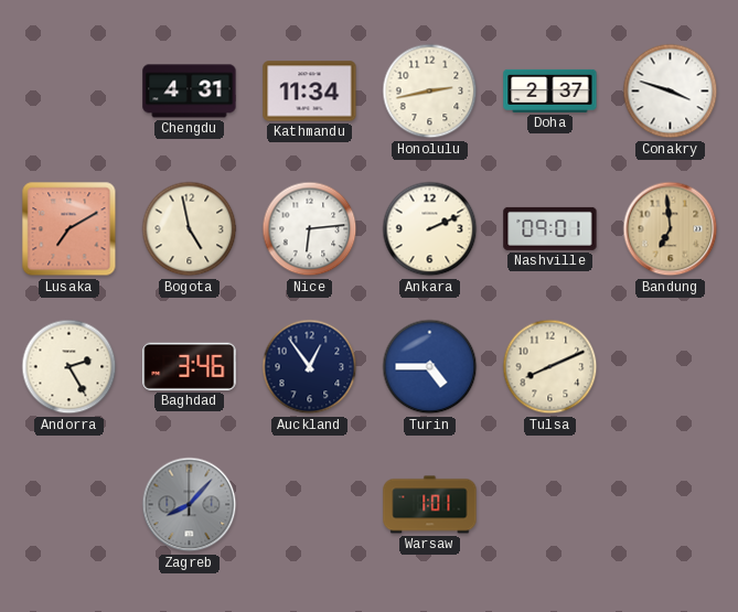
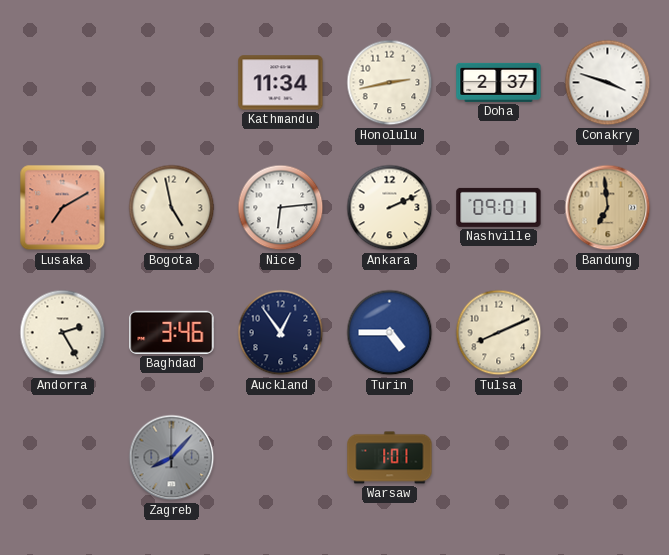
Chengdu: 4:31 -> none (190, 92)
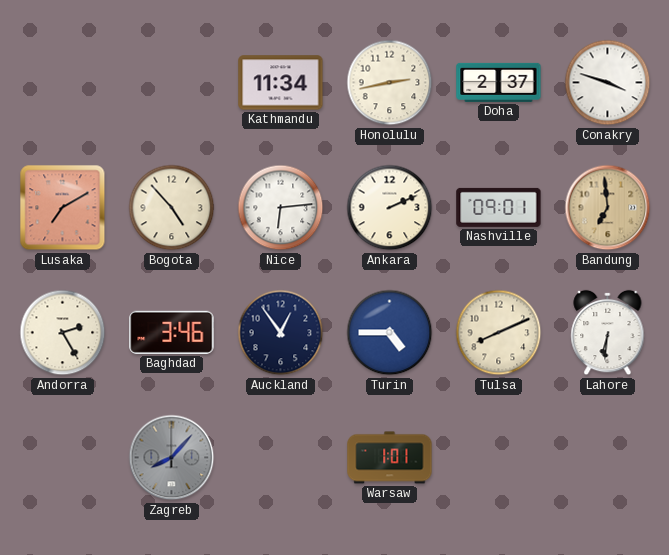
Bogota: 4:58 -> 4:53 (172, 208)
Lahore: none -> 6:31 (608, 333)
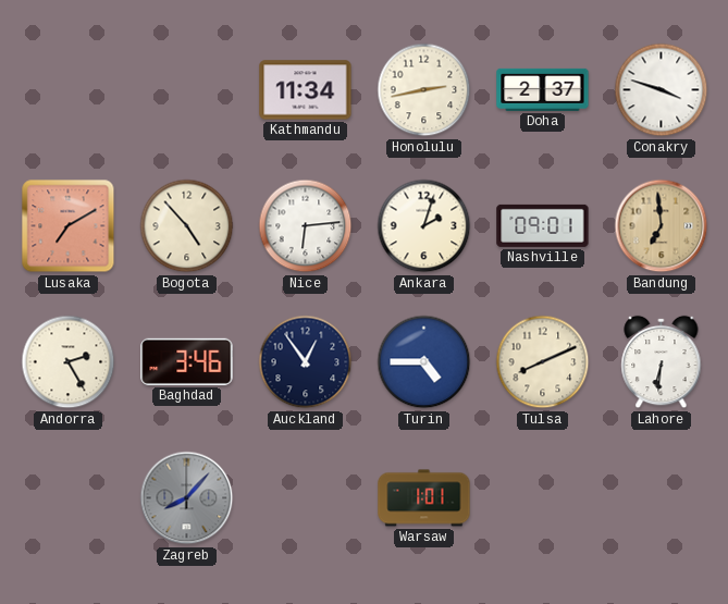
Ankara: 2:11 -> 2:03 (424, 226)
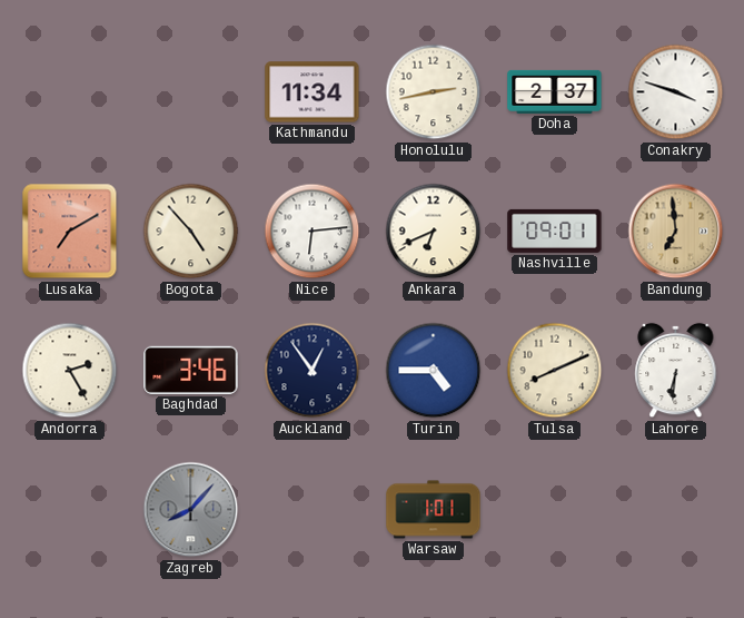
Ankara: 2:03 -> 6:41 (434, 232)
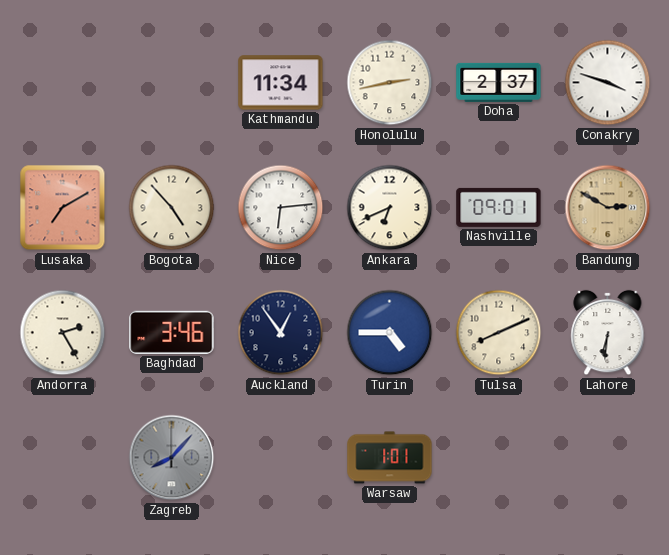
Bandung: 6:59 -> 2:50 (608, 208)
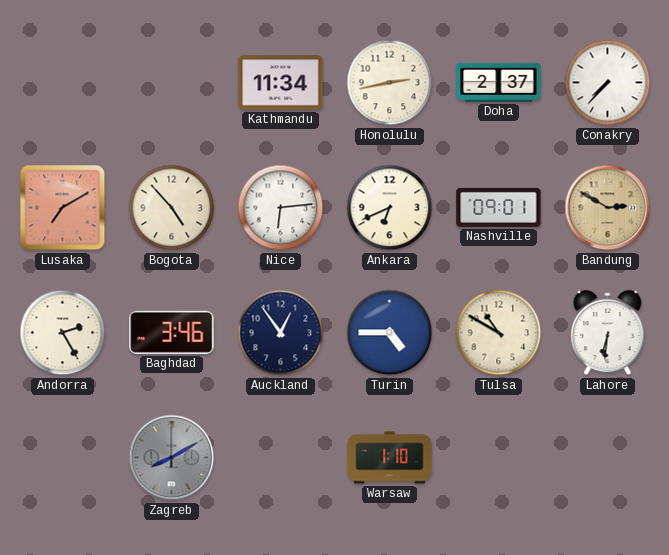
Conakry: 3:48 -> 7:37 (608, 83)
Tulsa: 8:11 -> 10:50 (499, 333)
Zagreb: 8:07 -> 8:10 (172, 458)
Warsaw: 1:01 -> 1:10 (390, 458)
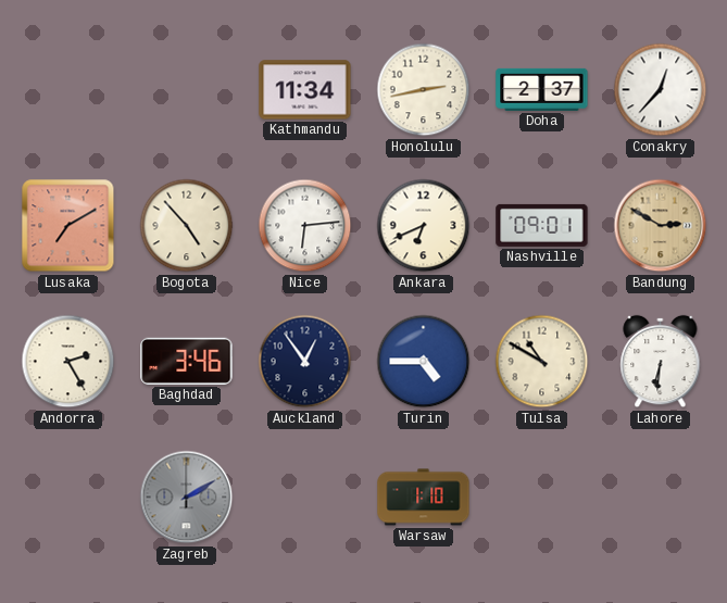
Conakry: 7:37 -> 12:37 (661, 90)
Zagreb: 8:10 -> 2:10 (187, 498)
